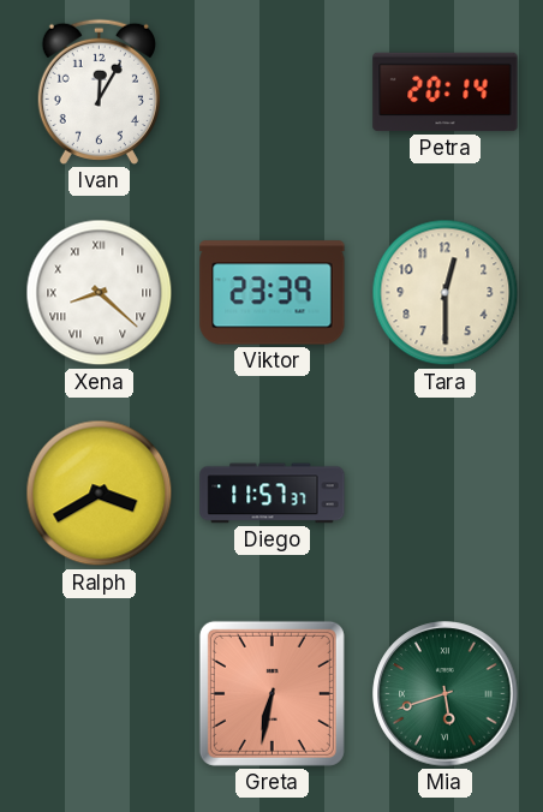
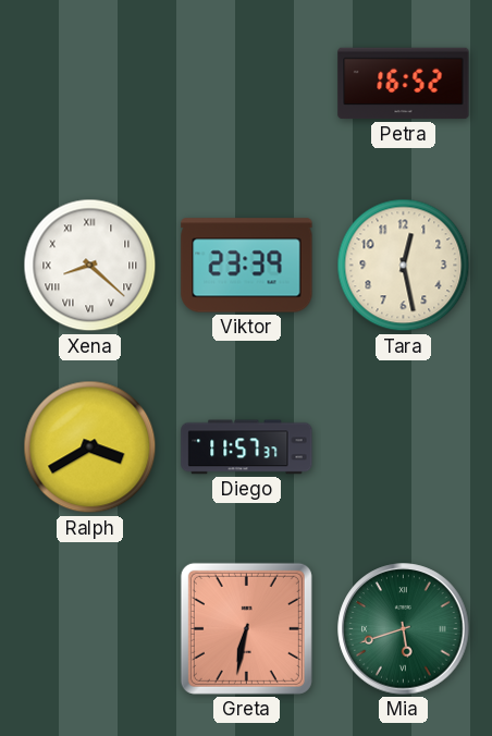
Ivan: 12:05 -> none (99, 91)
Petra: 20:14 -> 16:52 (404, 84)
Tara: 12:30 -> 12:28 (404, 266)
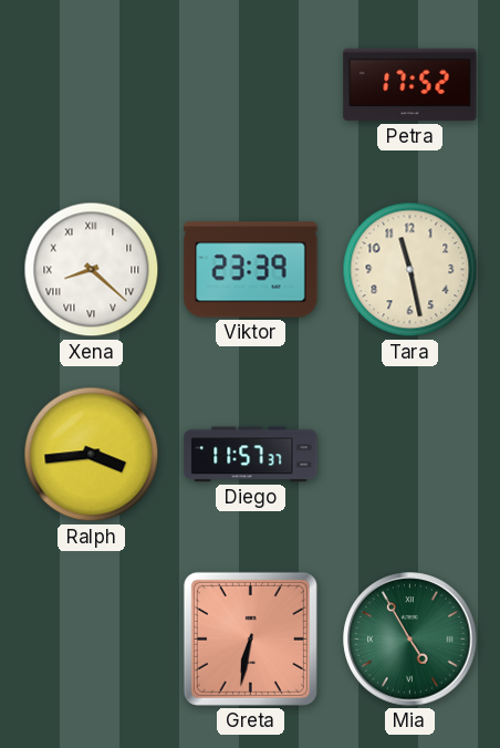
Petra: 16:52 -> 17:52 (410, 85)
Tara: 12:28 -> 11:28 (410, 270)
Ralph: 3:40 -> 3:44 (92, 455)
Mia: 5:42 -> 4:55 (410, 640)
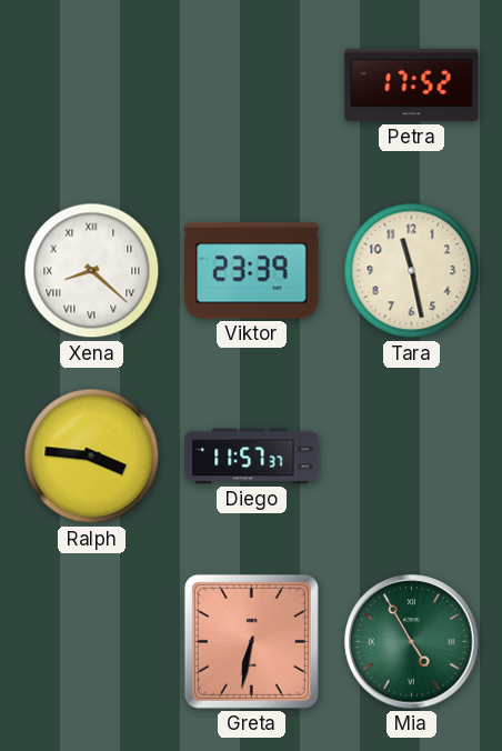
Ralph: 3:44 -> 3:46 (92, 457)
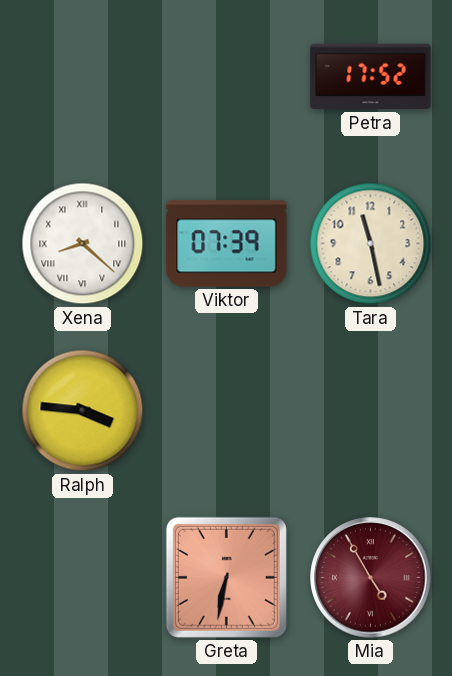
Viktor: 23:39 -> 07:39 (227, 244)
Diego: 11:57 -> none (252, 457)
Mia dial: green -> burgundy (371, 578)
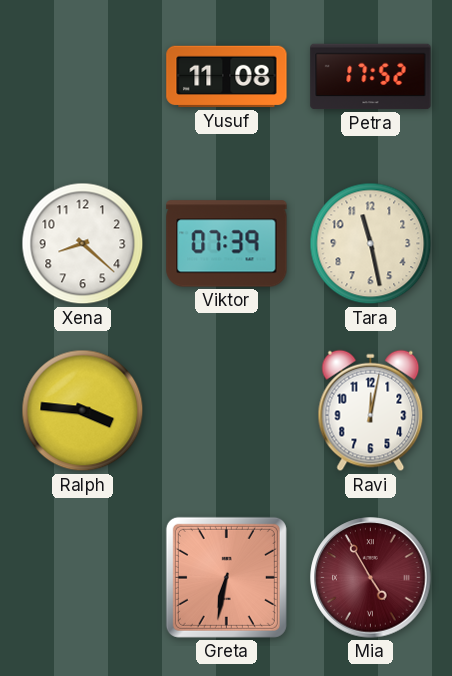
Yusuf: none -> 11:08 (227, 77)
Xena numerals: Roman -> Arabic (83, 244)
Ravi: none -> 12:02 (371, 411)
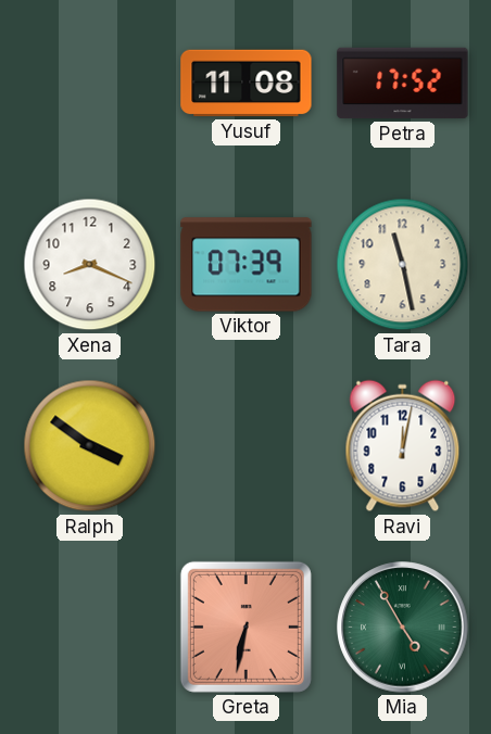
Xena: 8:22 -> 8:19 (90, 265)
Ralph: 3:46 -> 3:51 (90, 446)
Mia dial: burgundy -> green (403, 628)
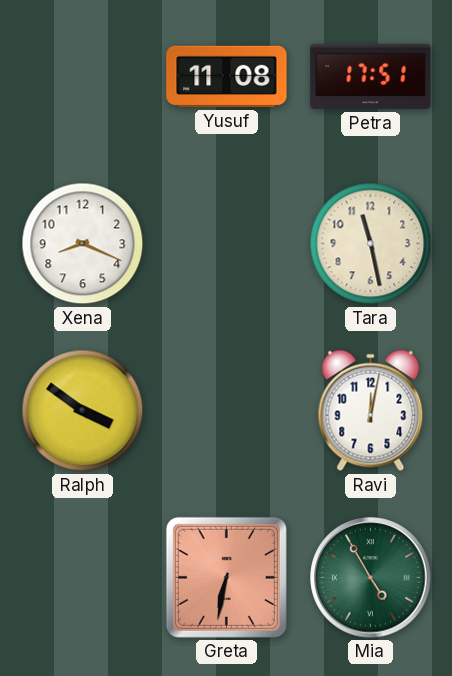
Petra: 17:52 -> 17:51 (371, 77)
Viktor: 07:39 -> none (247, 265)
